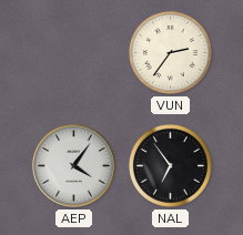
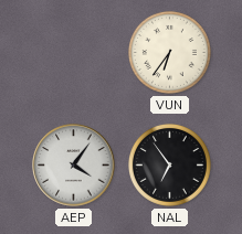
VUN: 2:36 -> 6:36 (169, 52)
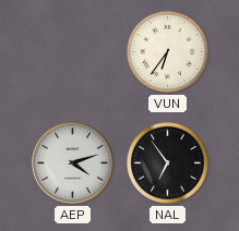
AEP: 4:06 -> 4:12 (73, 163)
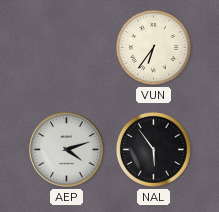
NAL: 6:54 -> 5:54 (153, 149)
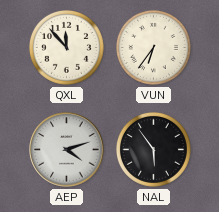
QXL: none -> 11:53 (66, 47)
